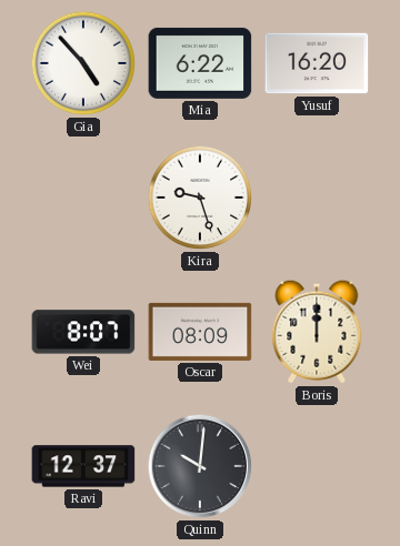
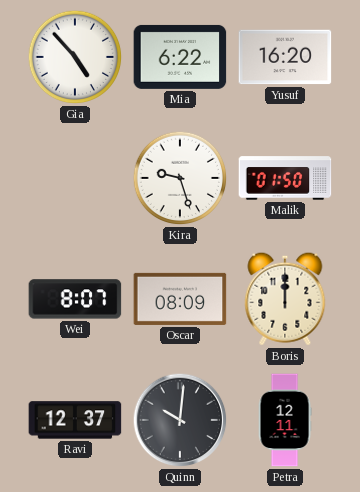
Malik: none -> 01:50 (285, 178)
Petra: none -> 12:11 (285, 420)
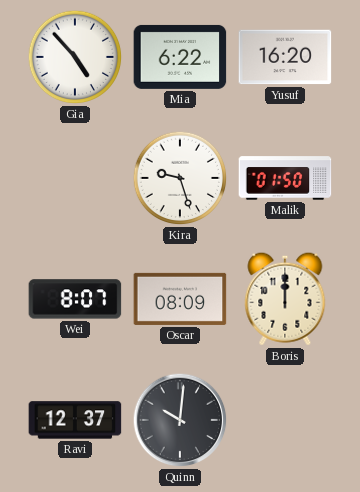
Petra: 12:11 -> none (285, 420)
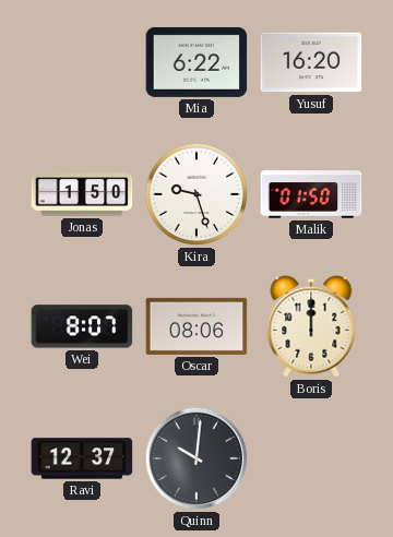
Gia: 4:53 -> none (75, 57)
Jonas: none -> 1:50 (82, 194)
Oscar: 08:09 -> 08:06 (196, 326)
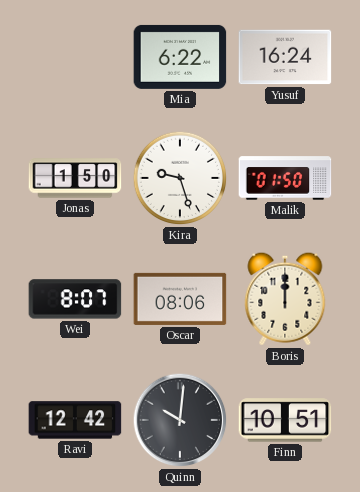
Yusuf: 16:20 -> 16:24 (285, 57)
Ravi: 12:37 -> 12:42 (75, 420)
Finn: none -> 10:51 (285, 420)
